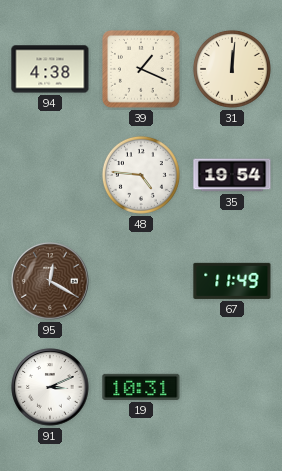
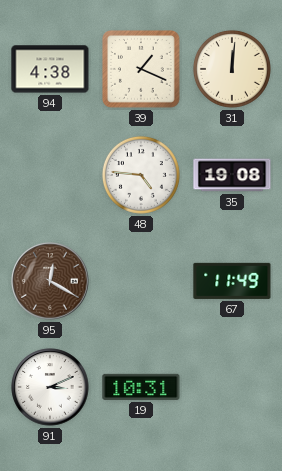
35: 19:54 -> 19:08 (232, 175)
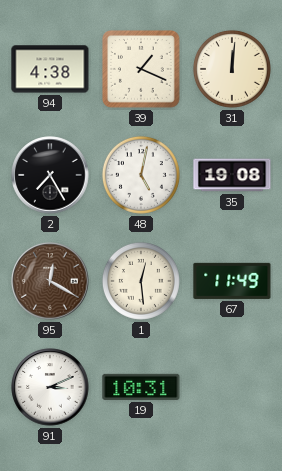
2: none -> 7:25 (50, 175)
48: 4:46 -> 5:02 (141, 175)
1: none -> 12:29 (141, 281)
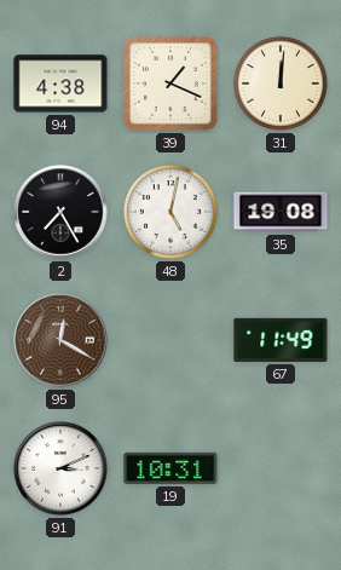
1: 12:29 -> none (141, 281)
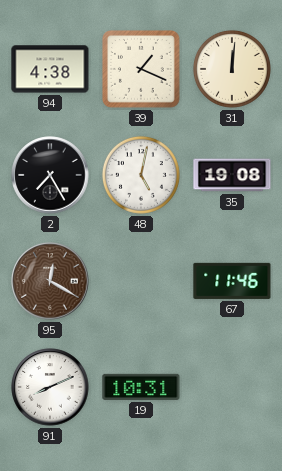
67: 11:49 -> 11:46 (232, 281)
91: 3:11 -> 8:11 (50, 387)
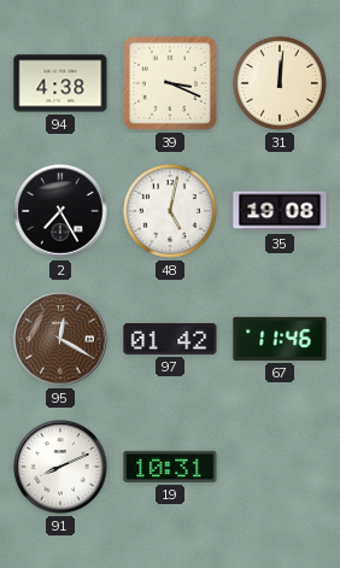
39: 1:19 -> 3:19 (171, 84)
97: none -> 01:42 (170, 339)
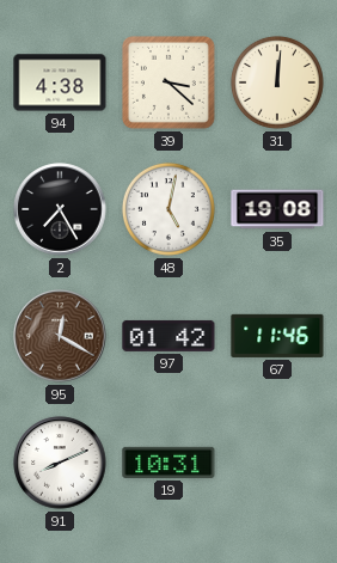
39: 3:19 -> 3:22 (170, 84)
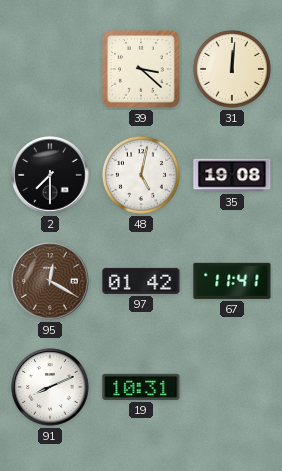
94: 4:38 -> none (60, 82)
2: 7:25 -> 7:30 (50, 175)
67: 11:46 -> 11:41 (232, 281)
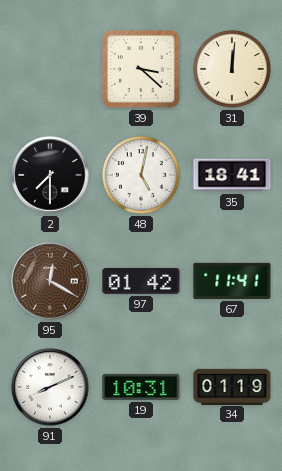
35: 19:08 -> 18:41 (232, 175)
34: none -> 01:19 (232, 386)
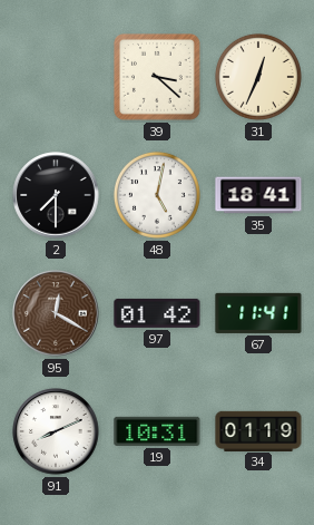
31: 12:01 -> 12:34 (258, 77)
